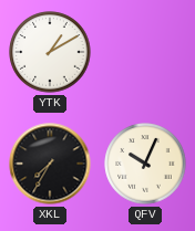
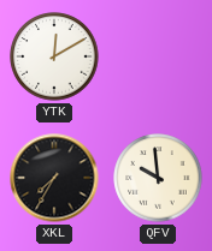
YTK: 1:10 -> 12:10 (54, 56)
QFV: 10:04 -> 9:59 (158, 178)
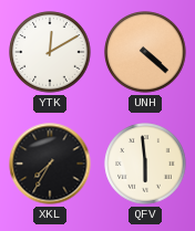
UNH: none -> 4:22 (145, 52)
QFV: 9:59 -> 5:59 (145, 164)
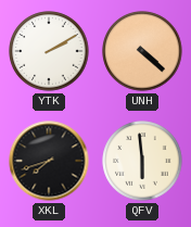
YTK: 12:10 -> 2:10 (49, 51)
XKL: 7:35 -> 7:42 (49, 161)
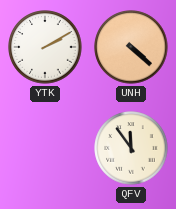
XKL: 7:42 -> none (49, 161)
QFV: 5:59 -> 11:54 (131, 148)
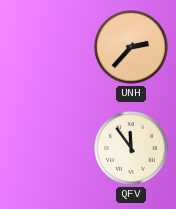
YTK: 2:10 -> none (45, 47)
UNH: 4:22 -> 2:37 (131, 47)
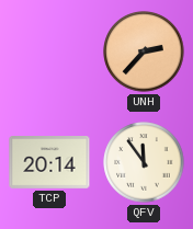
TCP: none -> 20:14 (49, 163)
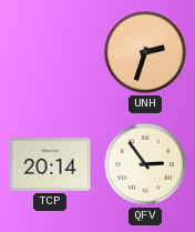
UNH: 2:37 -> 2:33 (145, 52)
QFV: 11:54 -> 2:54 (145, 164)
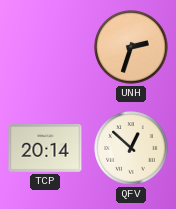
QFV: 2:54 -> 12:52 (131, 148)
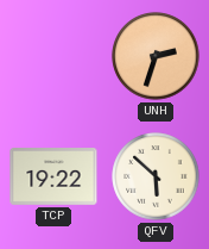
TCP: 20:14 -> 19:22 (53, 178)
QFV: 12:52 -> 5:52 (156, 176)
